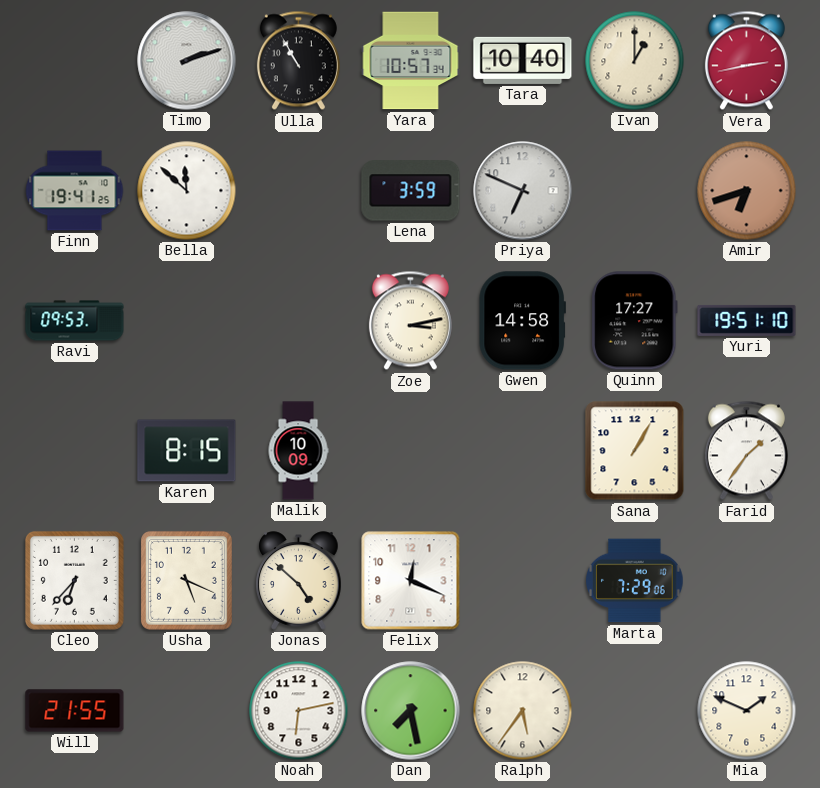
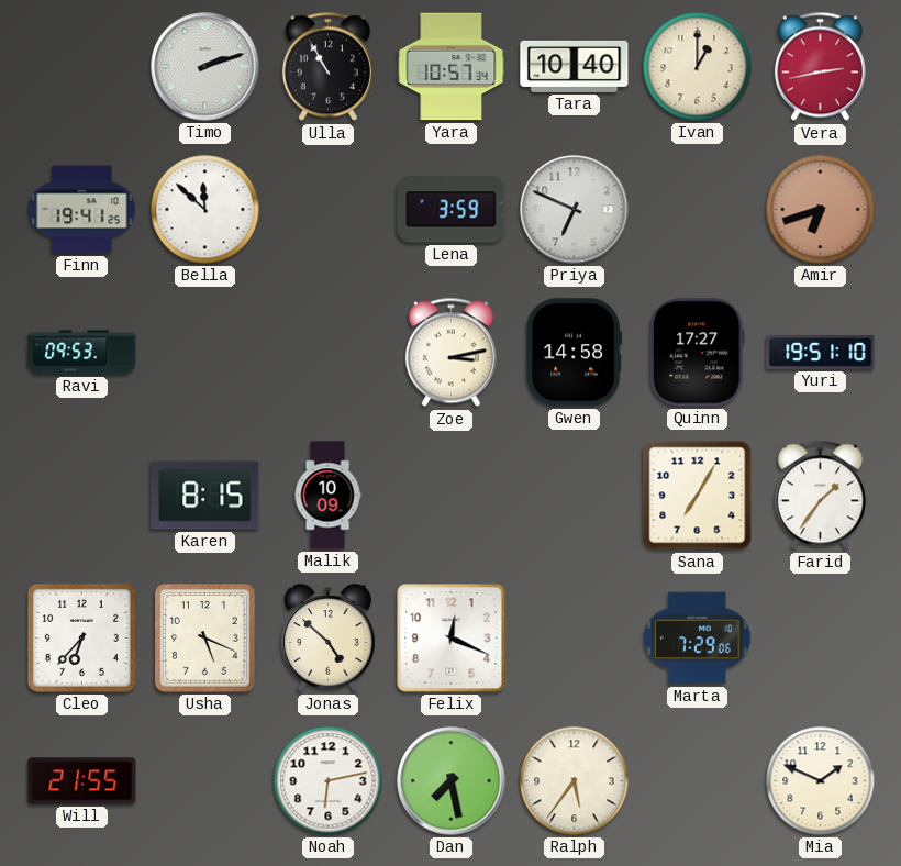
Sana: 1:05 -> 7:05 (698, 496)
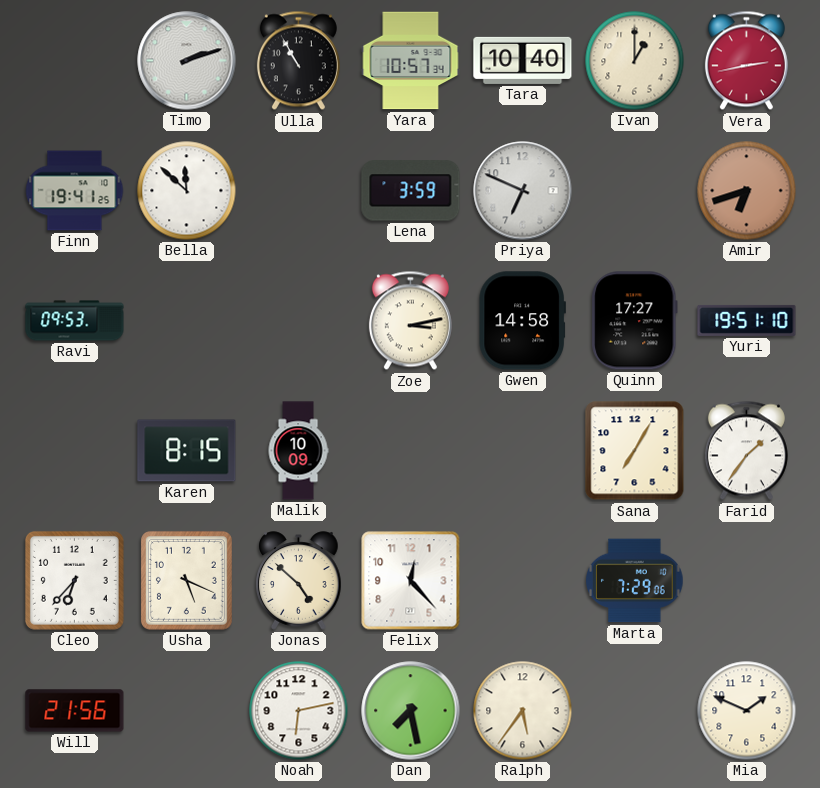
Felix: 12:19 -> 12:23 (411, 581)
Will: 21:55 -> 21:56 (75, 711)
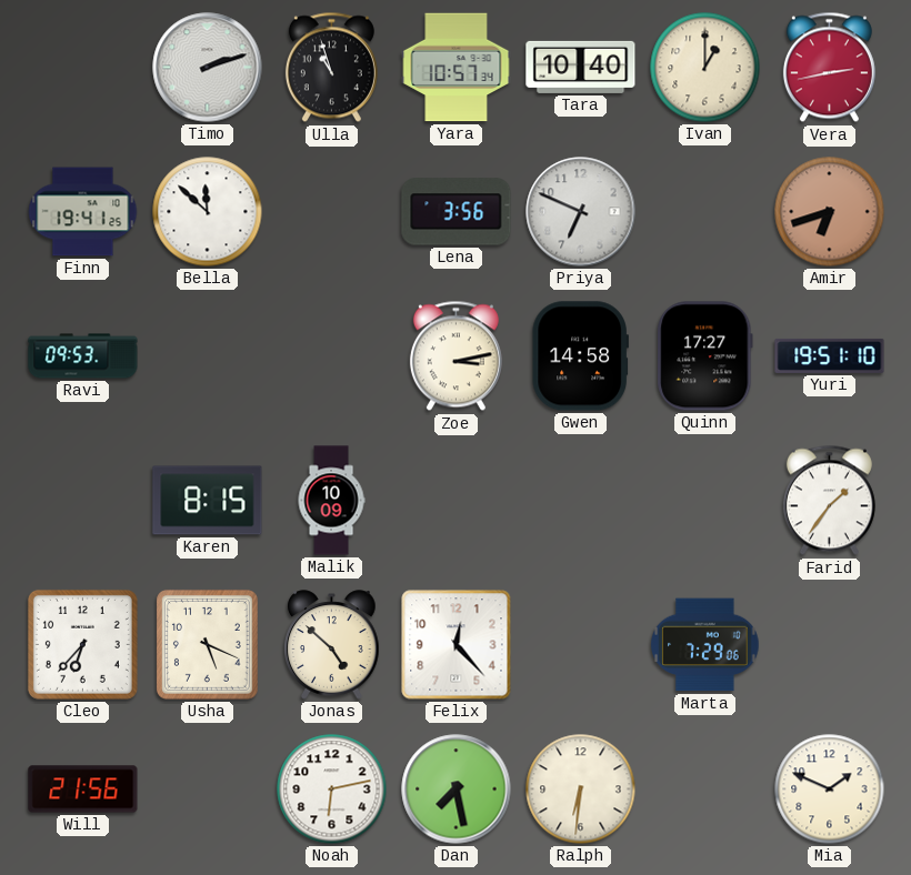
Ulla: 10:55 -> 10:57 (331, 68)
Lena: 3:59 -> 3:56 (457, 212)
Sana: 7:05 -> none (635, 451)
Ralph: 5:36 -> 6:31 (581, 789)
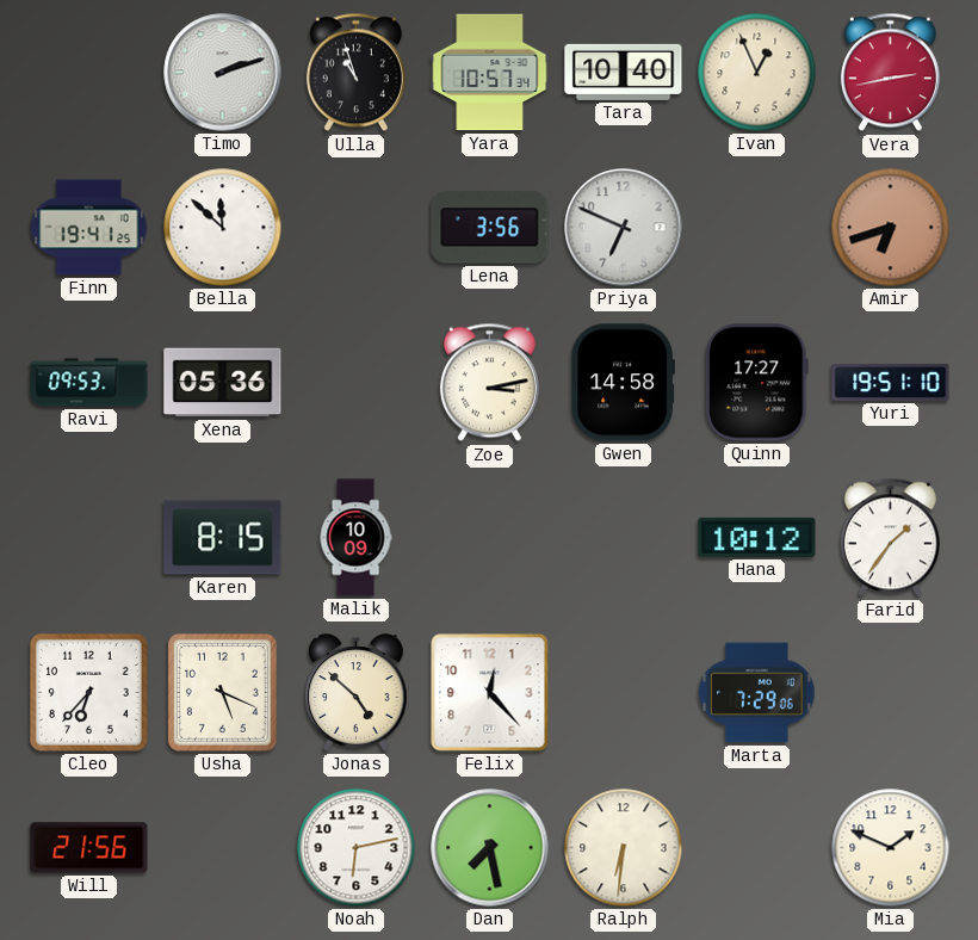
Ivan: 1:00 -> 12:56 (757, 73)
Xena: none -> 05:36 (223, 383)
Hana: none -> 10:12 (757, 537)
